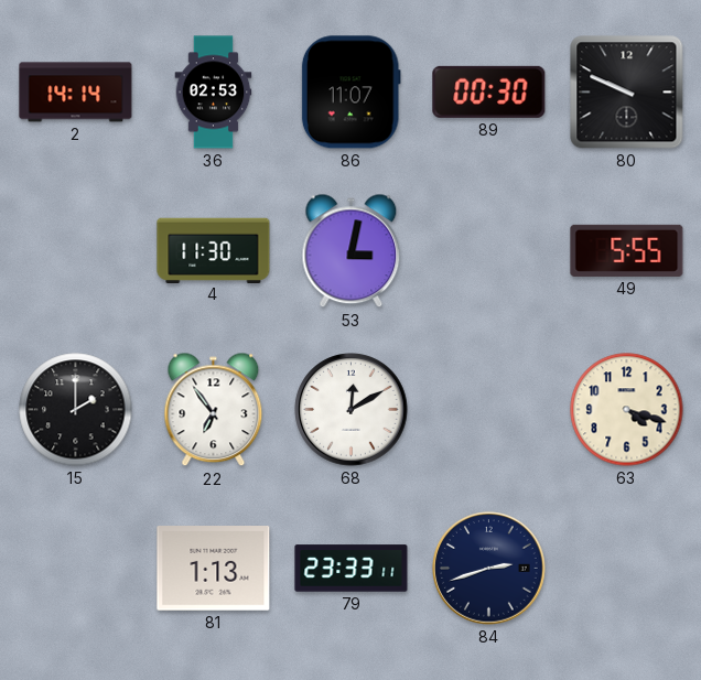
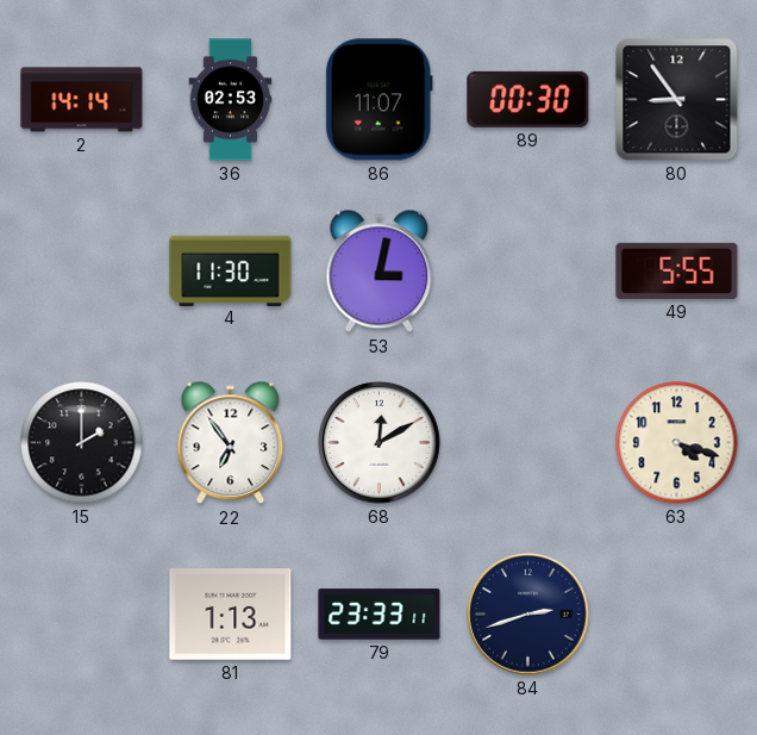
80: 9:49 -> 8:54 (677, 100)
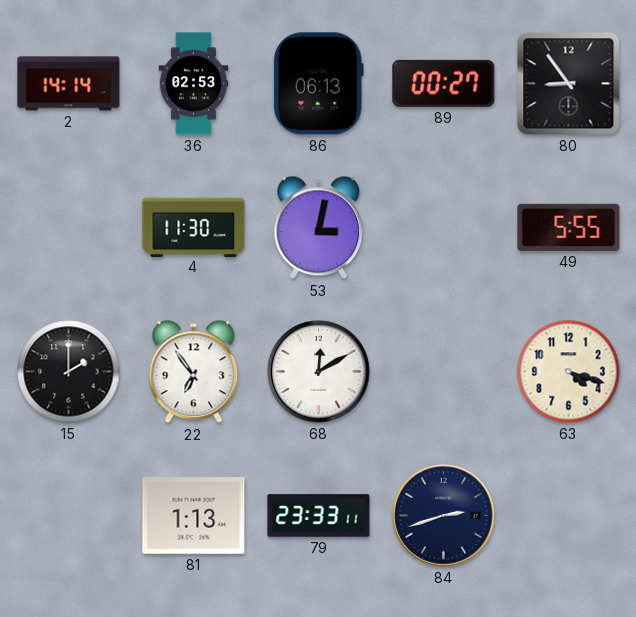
86: 11:07 -> 06:13 (318, 84)
89: 00:30 -> 00:27 (444, 83)
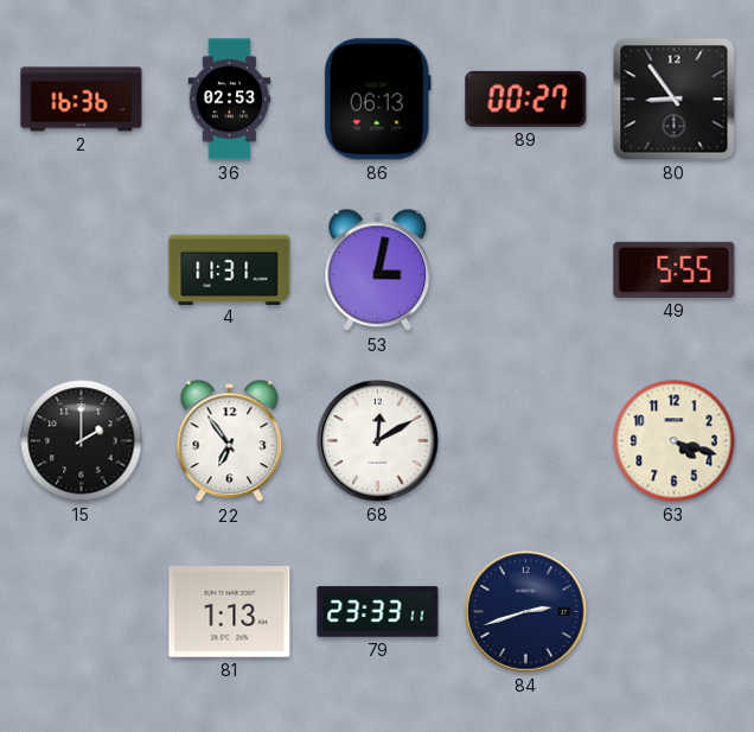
2: 14:14 -> 16:36 (82, 100)
4: 11:30 -> 11:31 (230, 269)
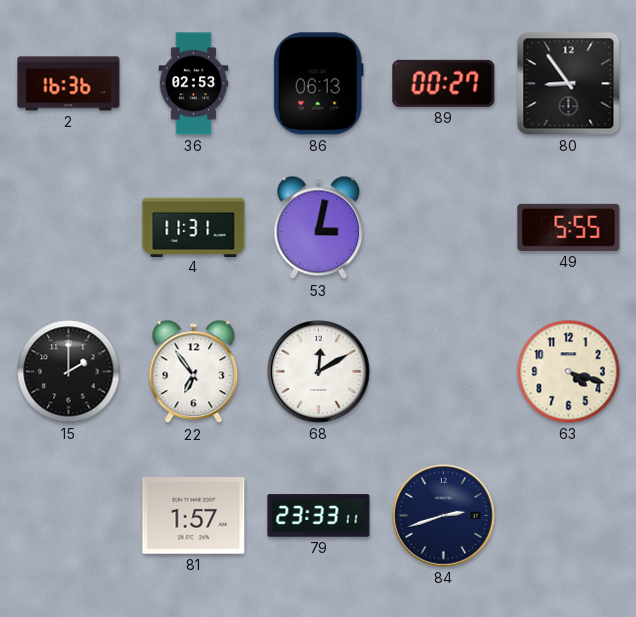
81: 1:13 -> 1:57 (194, 516)
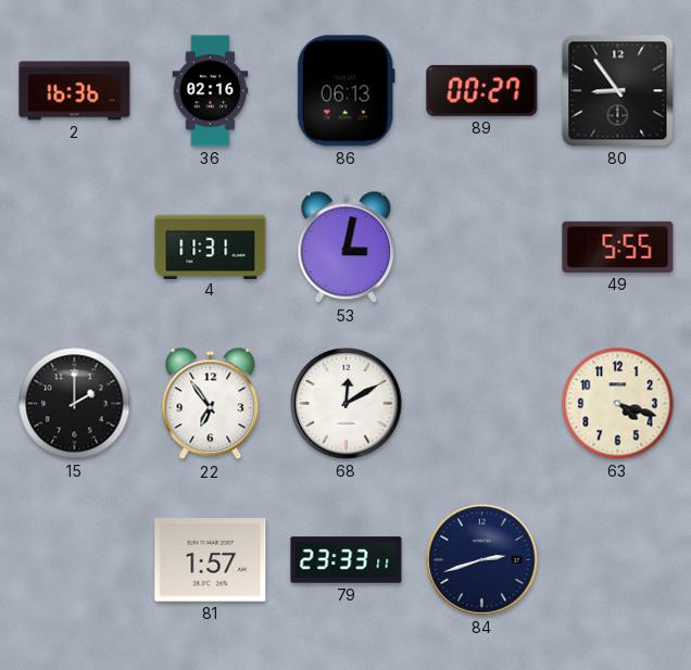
36: 02:53 -> 02:16 (211, 91)
